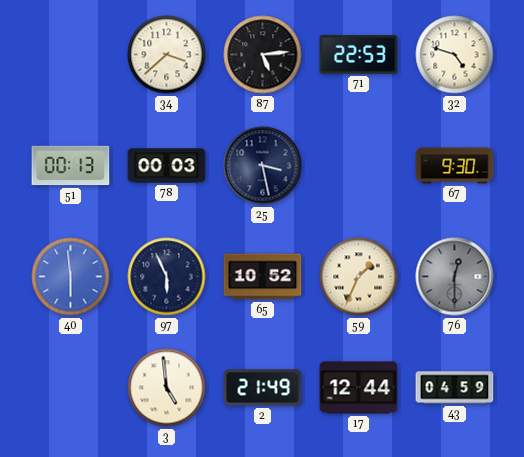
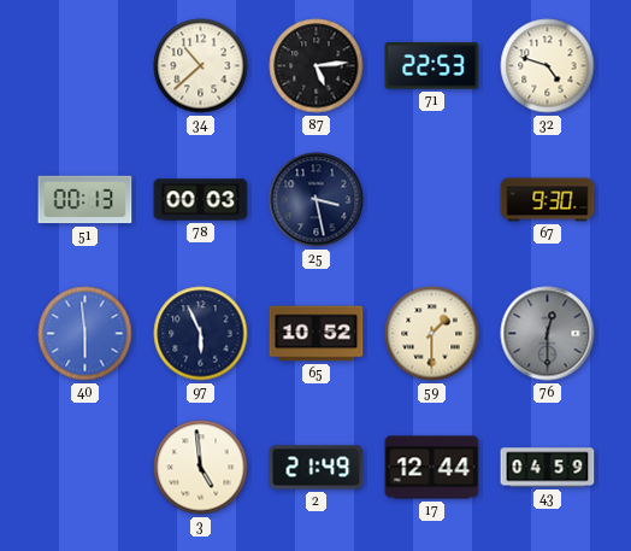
34: 3:38 -> 10:38 (201, 66)
59: 1:34 -> 1:30 (432, 334)
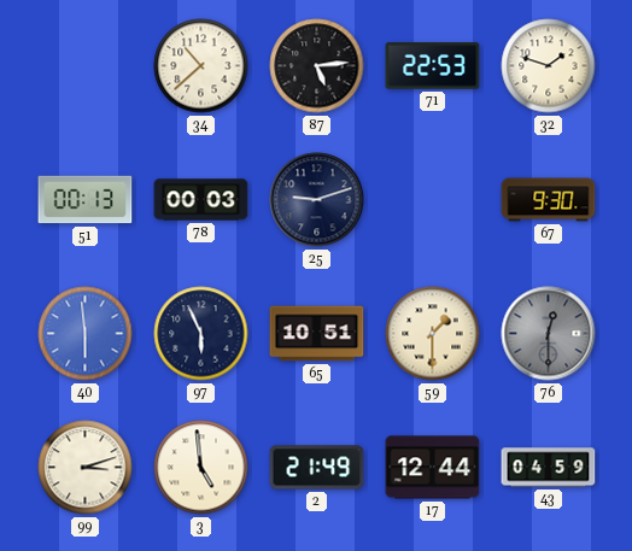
32: 4:48 -> 1:48 (549, 66)
25: 3:28 -> 9:12 (317, 200)
65: 10:52 -> 10:51 (317, 334)
99: none -> 3:12 (86, 468)
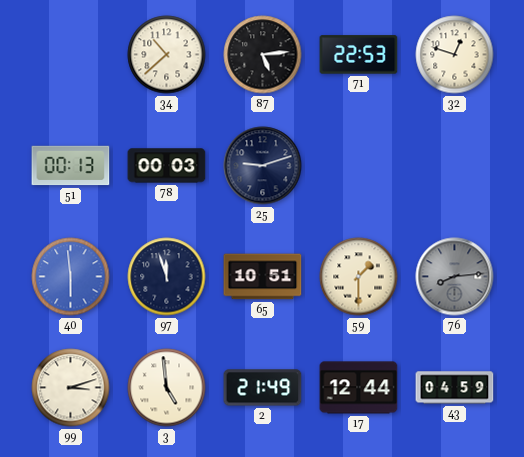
32: 1:48 -> 12:48 (455, 55)
67: 9:30 -> none (549, 200)
97: 5:56 -> 11:57 (167, 277)
76: 12:30 -> 8:14 (455, 277)
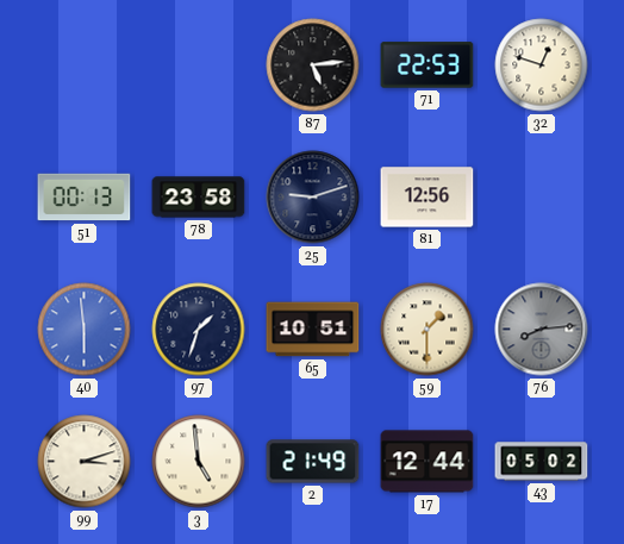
34: 10:38 -> none (167, 55)
78: 00:03 -> 23:58 (199, 198)
81: none -> 12:56 (428, 198)
97: 11:57 -> 1:33 (199, 330)
43: 04:59 -> 05:02 (542, 462)
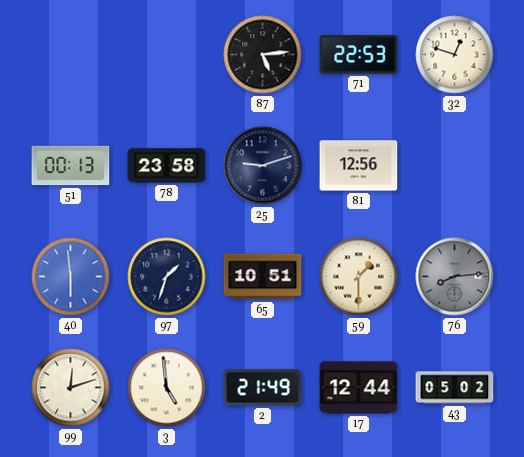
99: 3:12 -> 12:12 (71, 388)
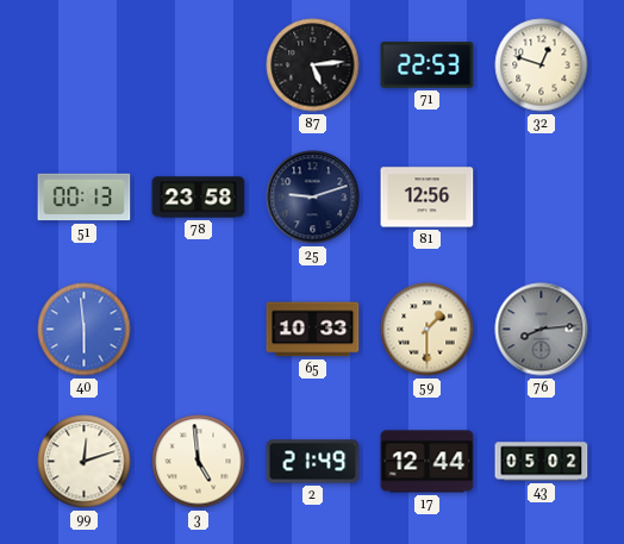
97: 1:33 -> none (167, 277)
65: 10:51 -> 10:33 (313, 330)
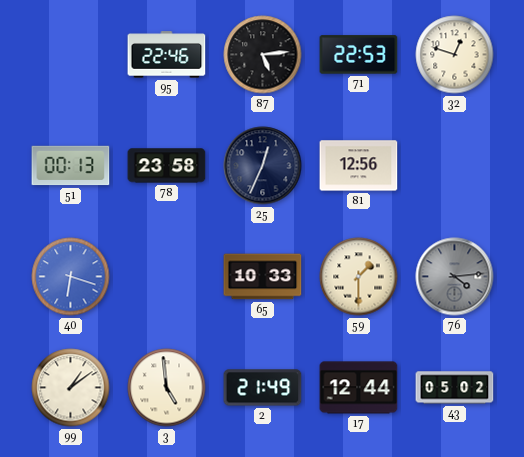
95: none -> 22:46 (167, 55)
25: 9:12 -> 12:34 (263, 166)
40: 5:59 -> 6:18 (71, 277)
76: 8:14 -> 4:14 (455, 277)
99: 12:12 -> 1:09 (71, 388)
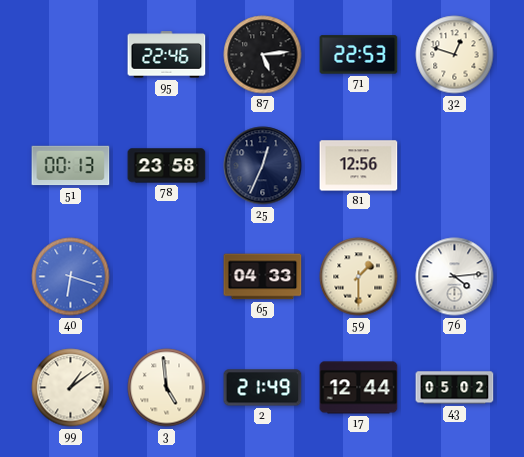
65: 10:33 -> 04:33 (263, 277)
76 dial: grey -> white (455, 277)
